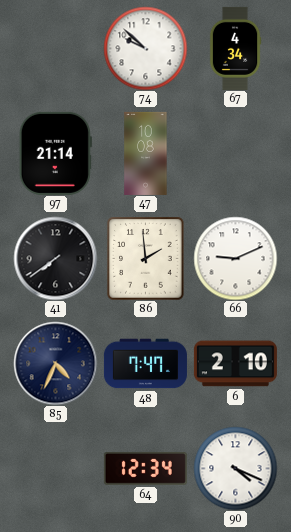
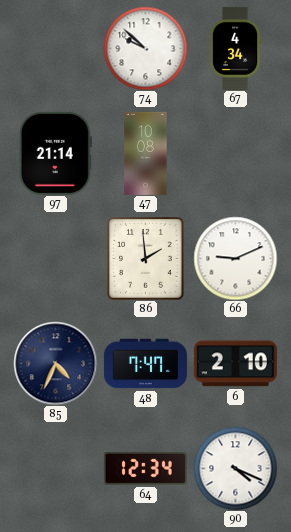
41: 7:39 -> none (55, 258)
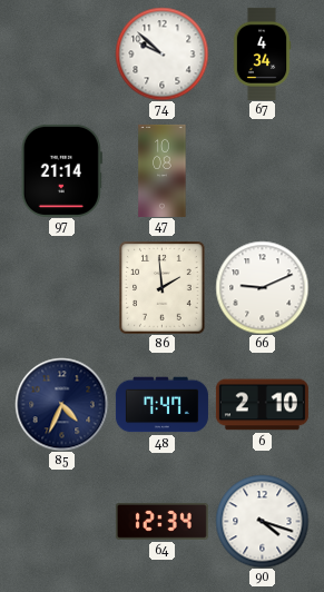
90: 4:19 -> 4:18 (262, 521)
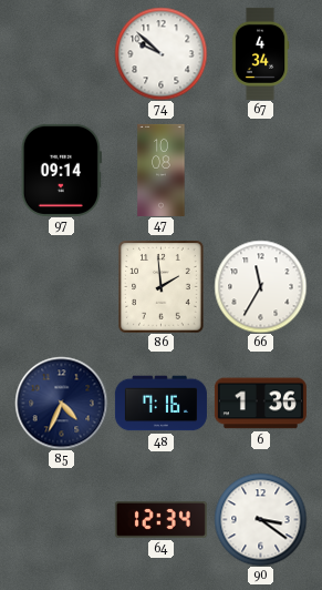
97: 21:14 -> 09:14 (61, 170)
66: 9:11 -> 11:35 (260, 286)
48: 7:47 -> 7:16 (160, 404)
6: 2:10 -> 1:36 (260, 404)
90: 4:18 -> 3:21 (260, 519)
